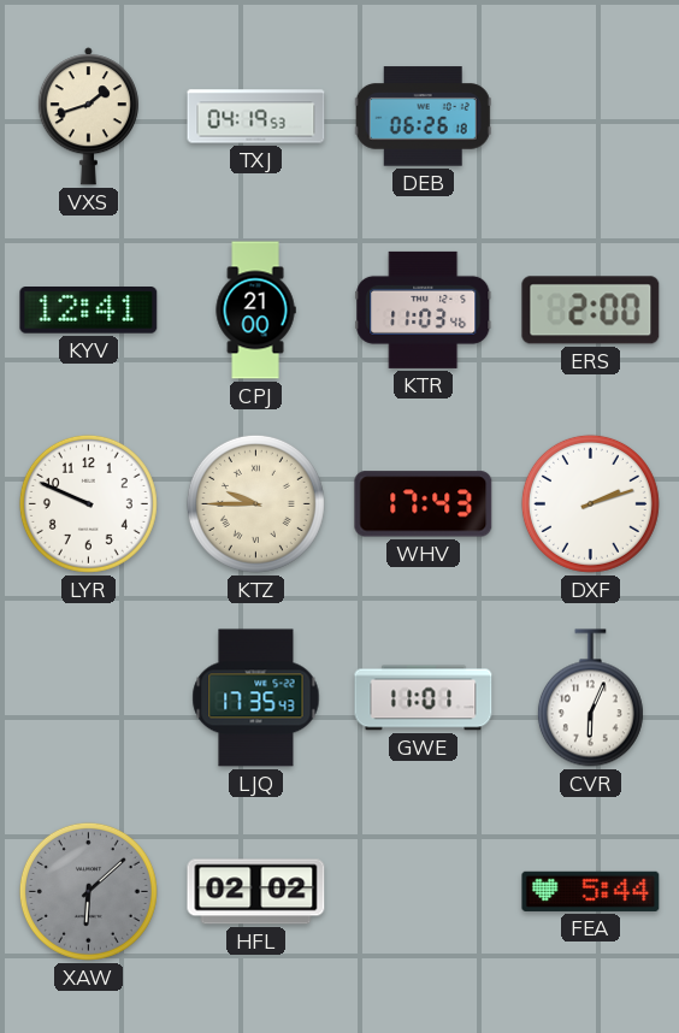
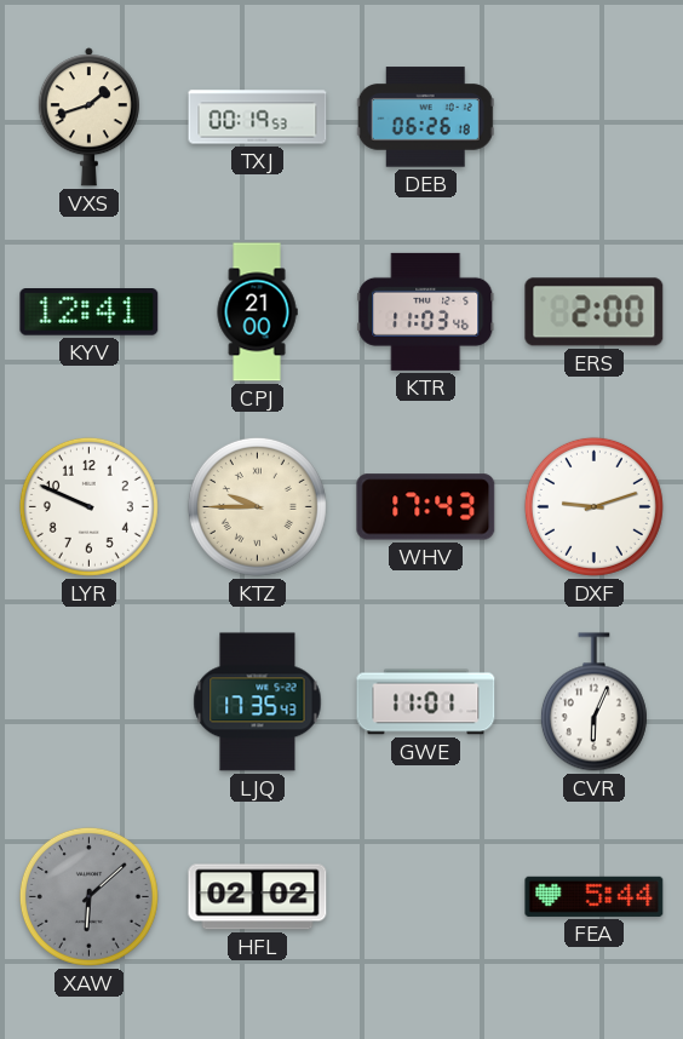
TXJ: 04:19 -> 00:19 (258, 117)
DXF: 2:12 -> 9:12 (593, 506)
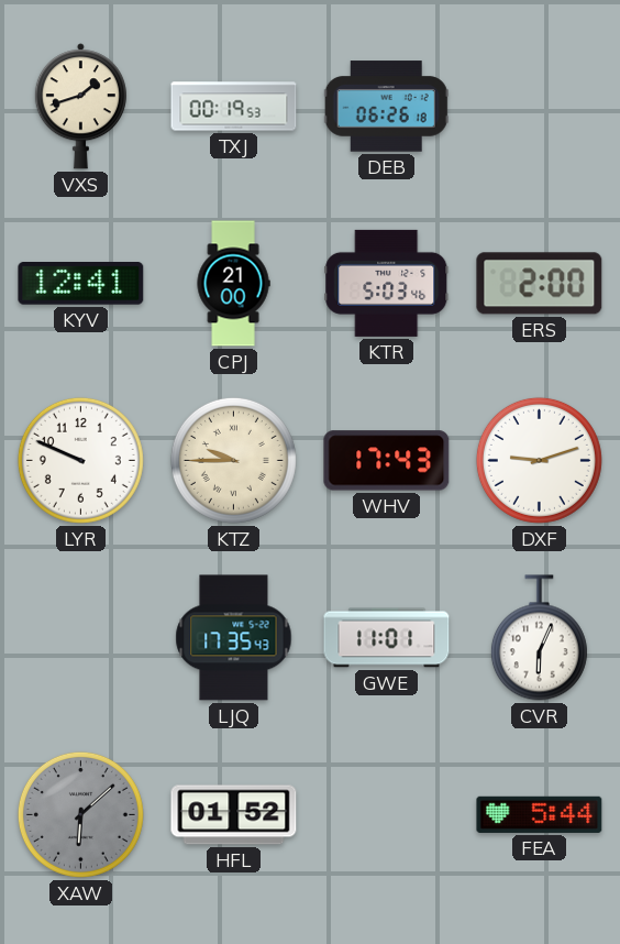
KTR: 11:03 -> 5:03 (387, 283)
HFL: 02:02 -> 01:52 (234, 815)
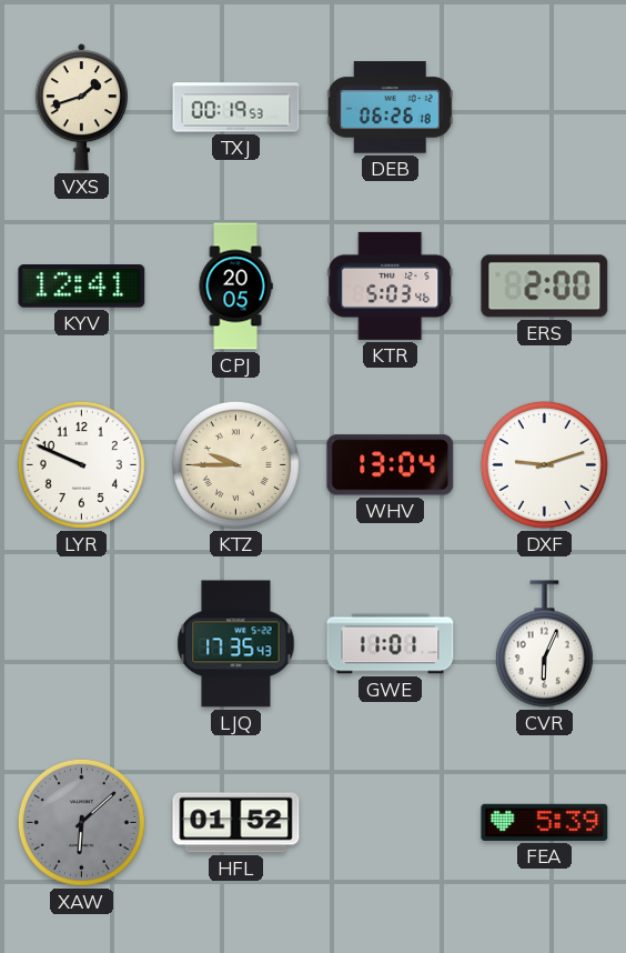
CPJ: 21:00 -> 20:05 (235, 287)
WHV: 17:43 -> 13:04 (391, 465)
FEA: 5:44 -> 5:39 (545, 822)
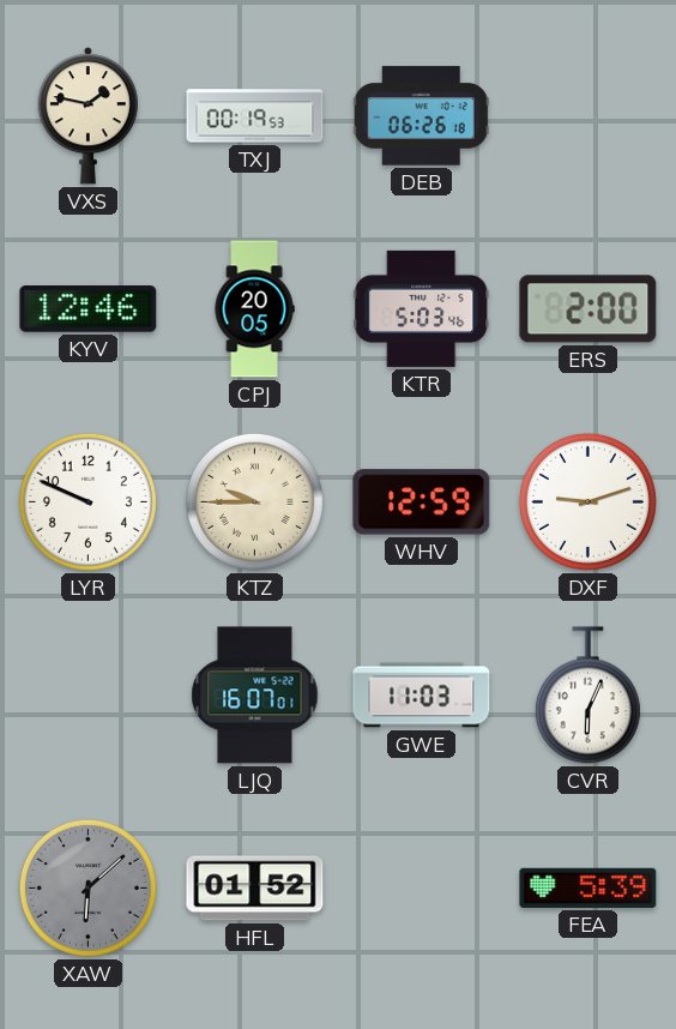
VXS: 1:42 -> 1:47 (87, 116)
KYV: 12:41 -> 12:46 (89, 309)
WHV: 13:04 -> 12:59 (422, 503)
LJQ: 17:35 -> 16:07 (255, 696)
GWE: 11:01 -> 11:03 (422, 696)
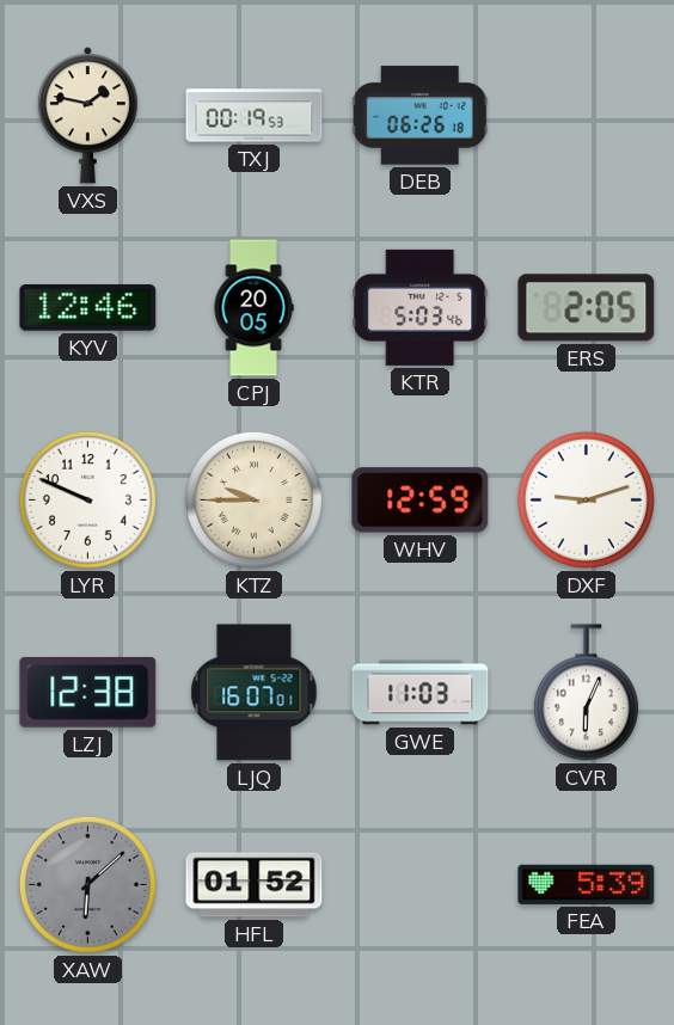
ERS: 2:00 -> 2:05 (587, 308)
LZJ: none -> 12:38 (88, 693)
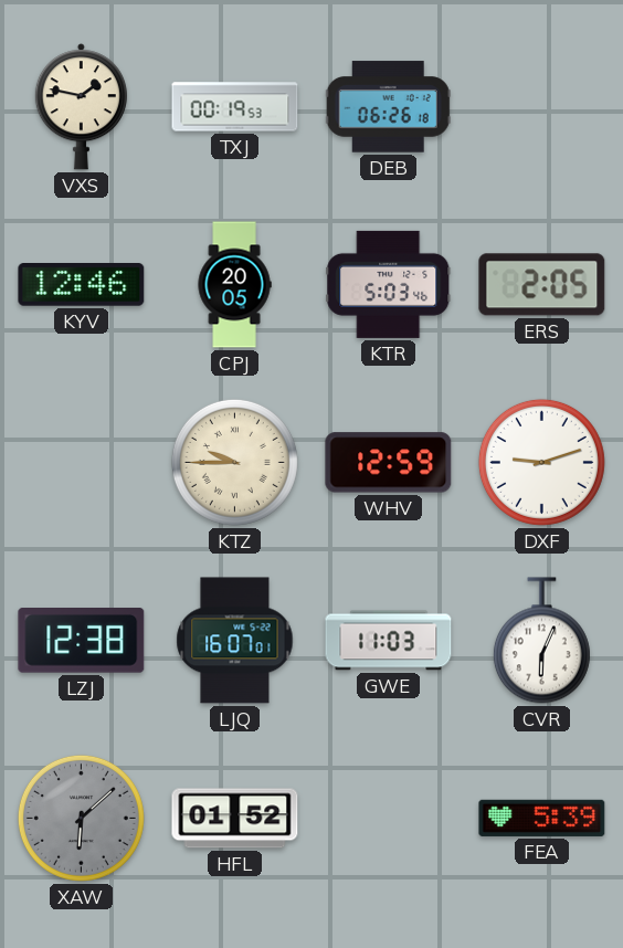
LYR: 9:49 -> none (87, 499)
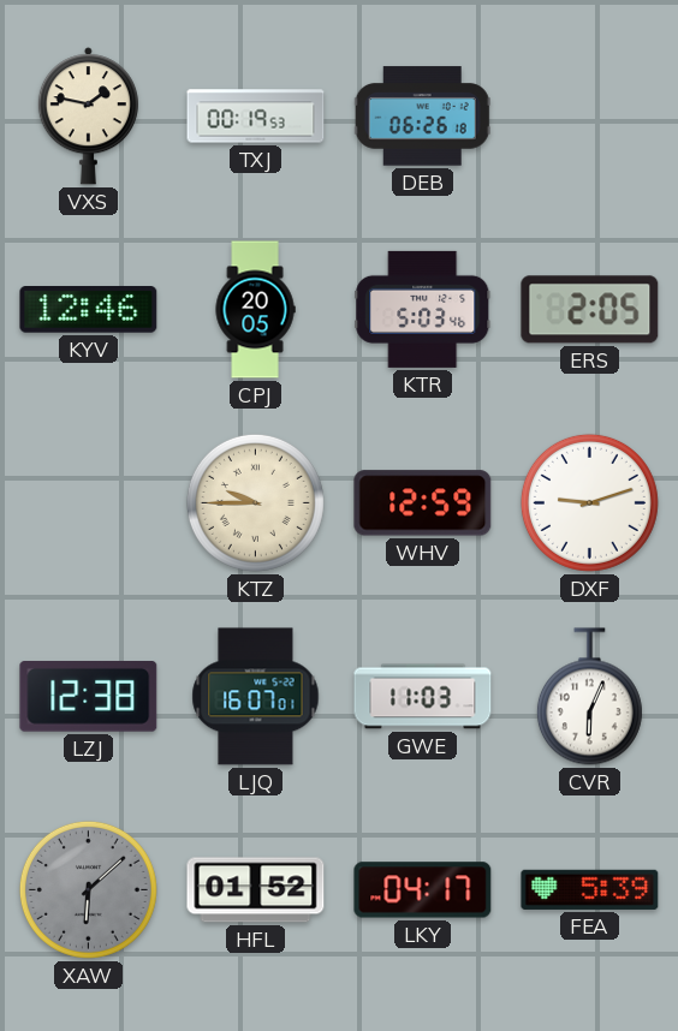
LKY: none -> 04:17 (423, 890)
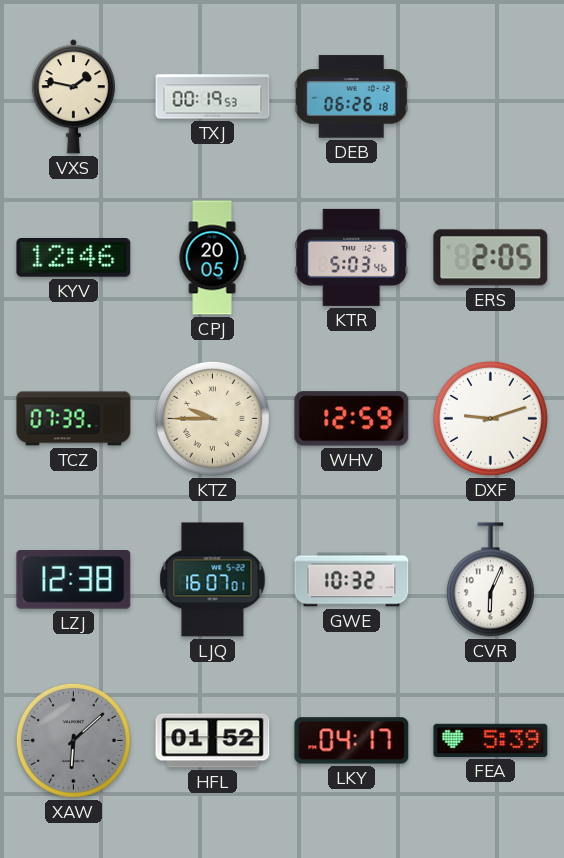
TCZ: none -> 07:39 (74, 419)
GWE: 11:03 -> 10:32 (352, 580)
